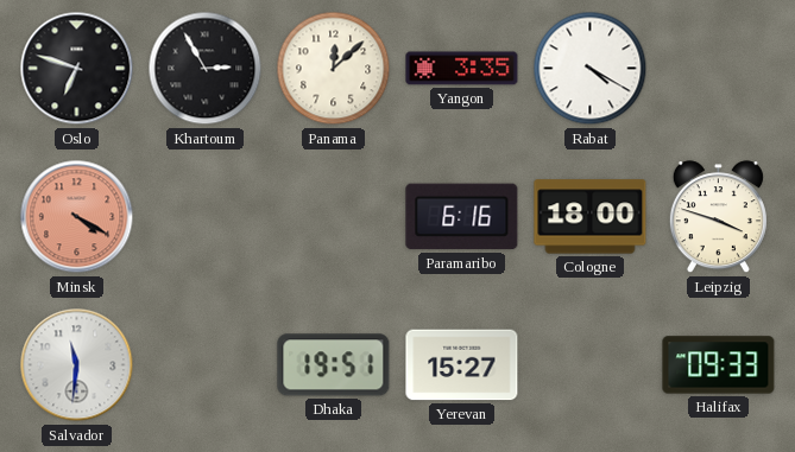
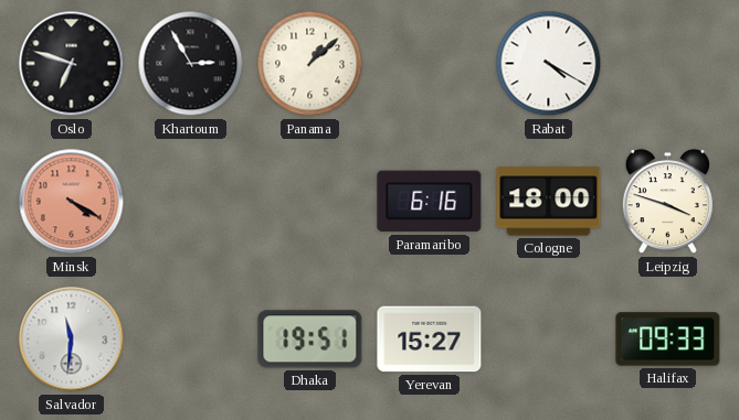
Panama: 12:08 -> 1:08 (310, 64)
Yangon: 3:35 -> none (462, 69)
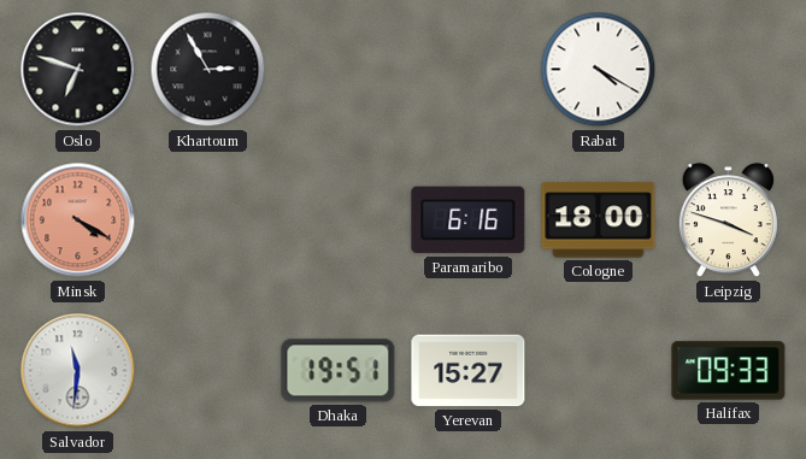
Panama: 1:08 -> none (310, 64)
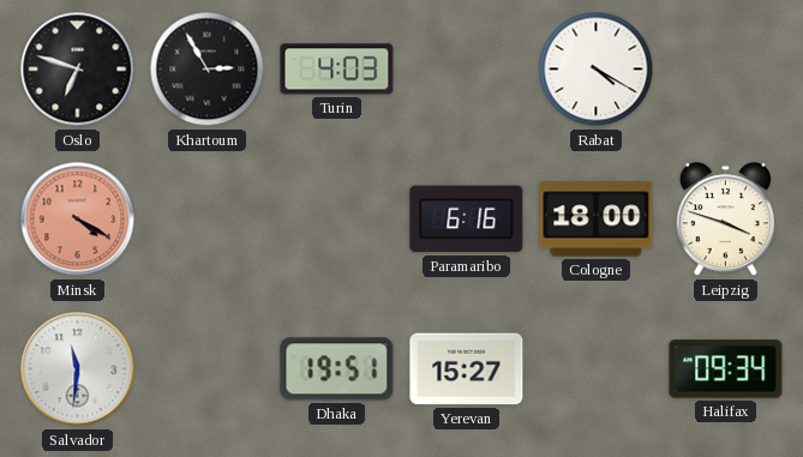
Turin: none -> 4:03 (337, 70)
Halifax: 09:33 -> 09:34 (726, 369)
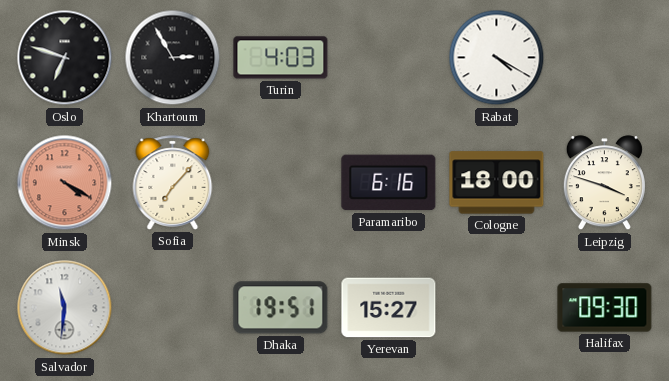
Sofia: none -> 7:07 (173, 183)
Halifax: 09:34 -> 09:30 (605, 308)
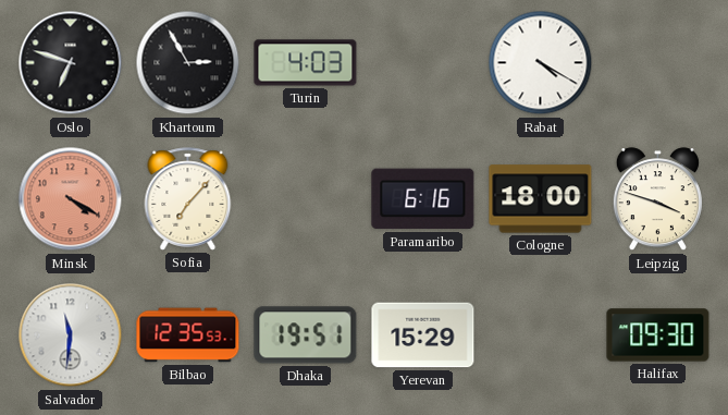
Bilbao: none -> 12:35 (188, 335)
Yerevan: 15:27 -> 15:29 (423, 335)
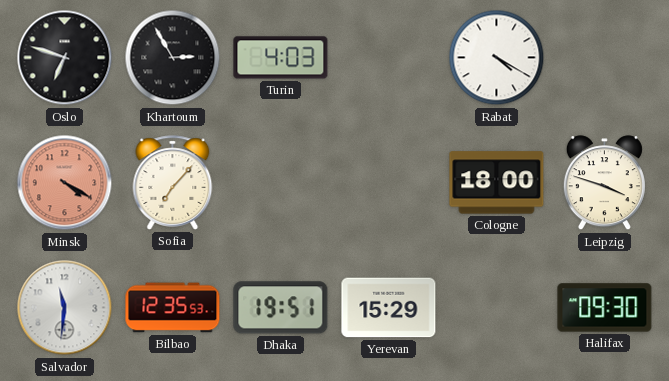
Paramaribo: 6:16 -> none (423, 199)
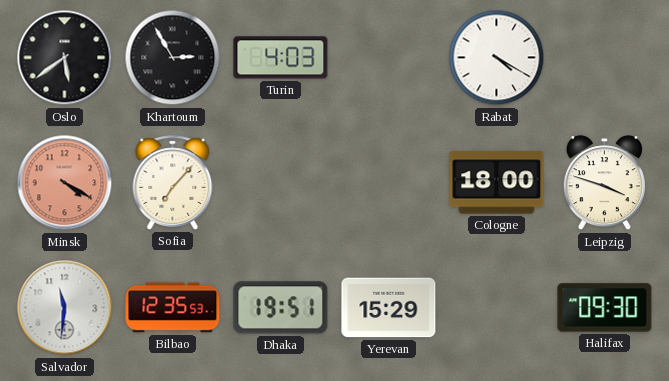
Oslo: 6:48 -> 5:39 (65, 58)
